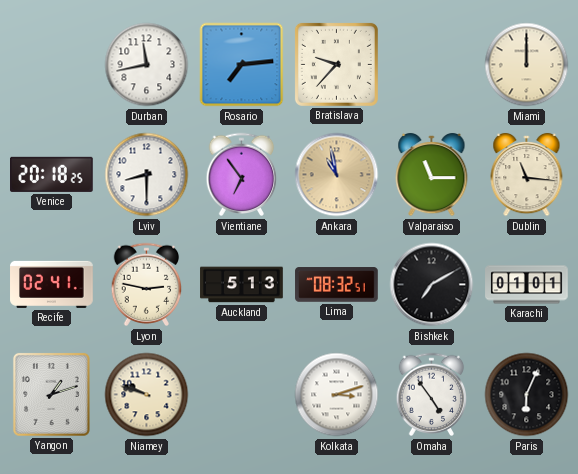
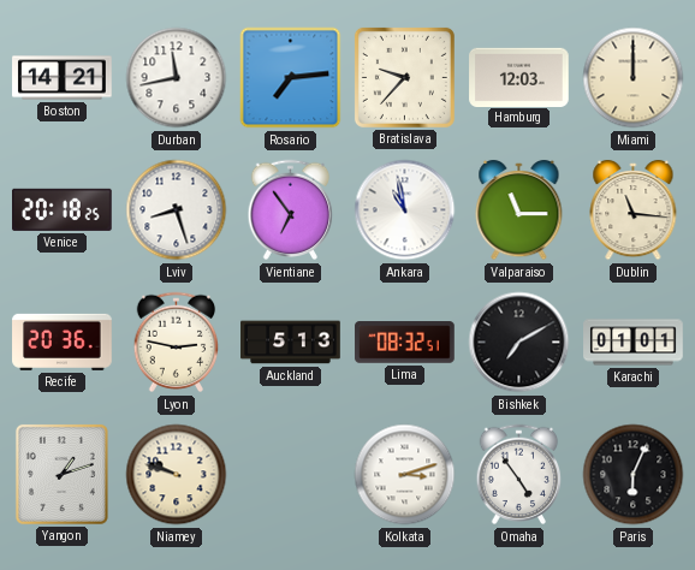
Boston: none -> 14:21 (63, 78)
Hamburg: none -> 12:03 (519, 77)
Lviv: 8:30 -> 8:27 (177, 210)
Ankara dial: champagne -> white (405, 210)
Recife: 02:41 -> 20:36 (63, 342)
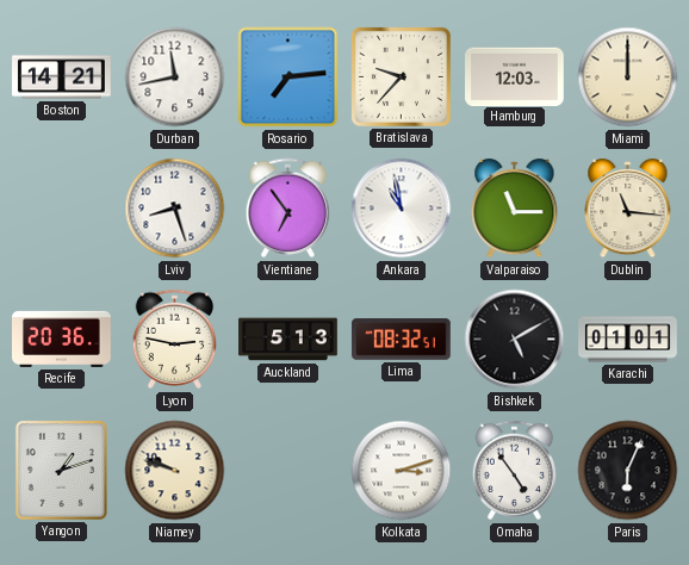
Venice: 20:18 -> none (63, 209)
Bishkek: 7:10 -> 5:10 (515, 340)
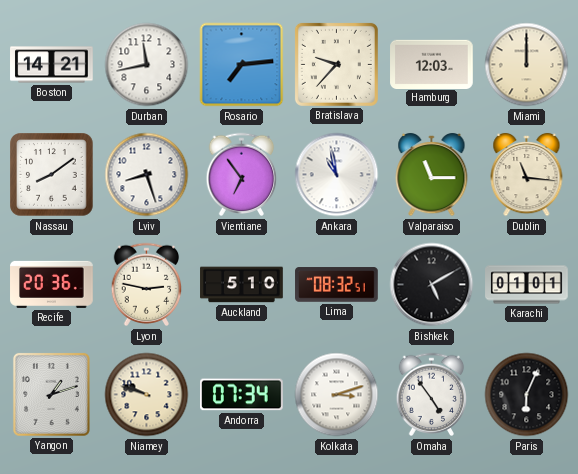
Nassau: none -> 8:09 (52, 175)
Auckland: 5:13 -> 5:10 (242, 285)
Andorra: none -> 07:34 (242, 395)
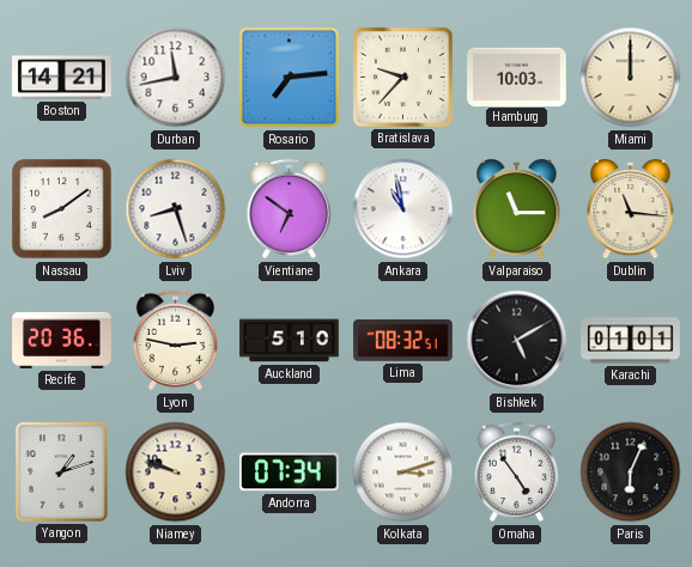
Hamburg: 12:03 -> 10:03 (517, 77)
Vientiane: 6:54 -> 6:51 (290, 209)
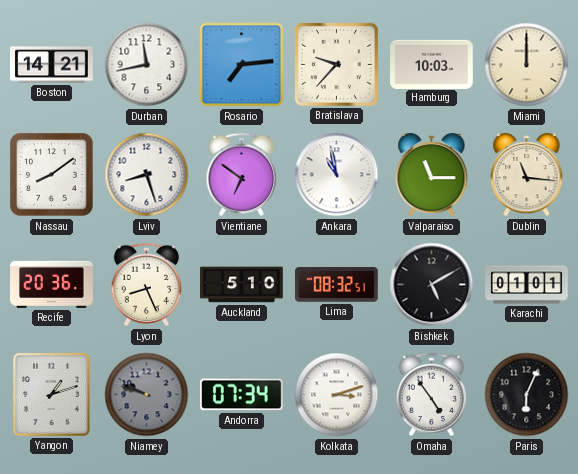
Lyon: 2:47 -> 8:26 (147, 285)
Niamey dial: cream -> grey (147, 395)
